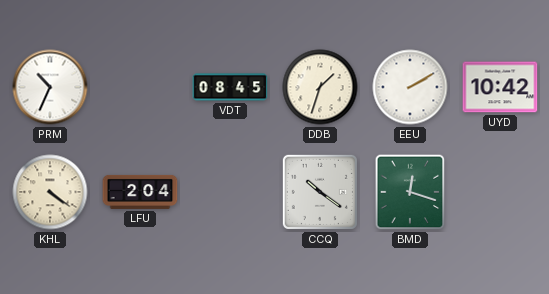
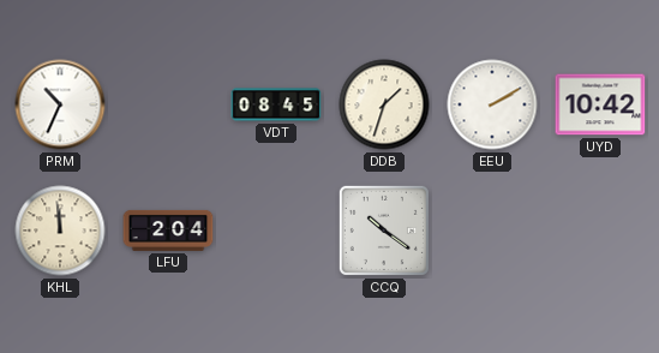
KHL: 4:21 -> 11:59 (60, 231)
BMD: 12:18 -> none (410, 192)
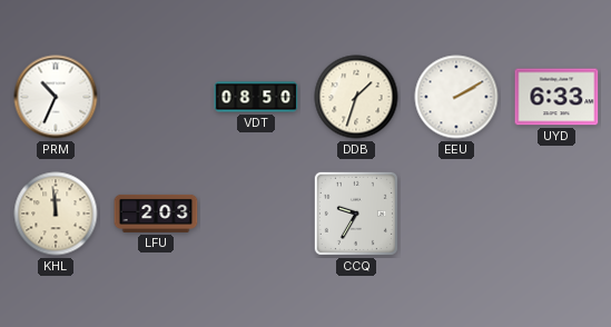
VDT: 08:45 -> 08:50 (256, 97)
UYD: 10:42 -> 6:33 (556, 97)
LFU: 2:04 -> 2:03 (156, 214)
CCQ: 10:21 -> 9:35 (356, 214)
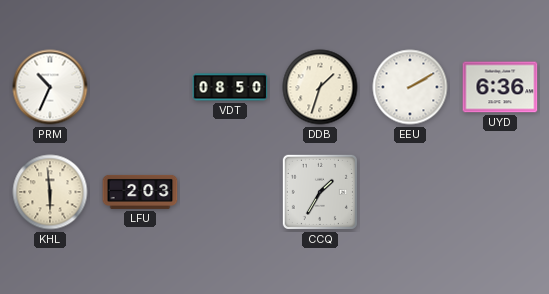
UYD: 6:33 -> 6:36 (500, 87)
KHL: 11:59 -> 5:59 (50, 192)
CCQ: 9:35 -> 1:35 (320, 192)
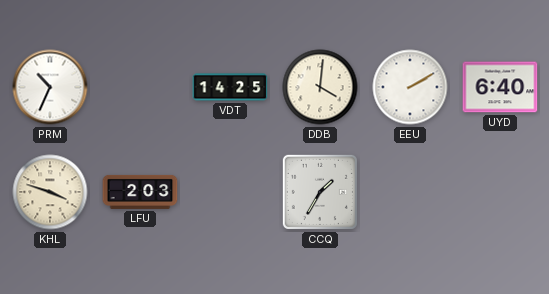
VDT: 08:50 -> 14:25 (230, 87)
DDB: 1:33 -> 4:01 (320, 87)
UYD: 6:36 -> 6:40 (500, 87)
KHL: 5:59 -> 3:48 (50, 192)
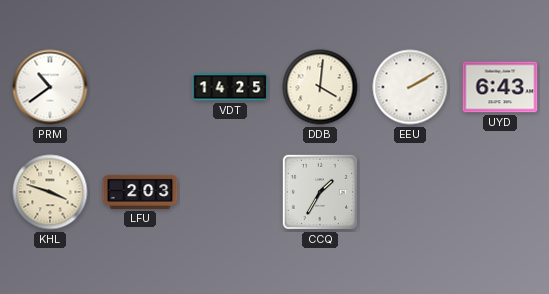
PRM: 10:34 -> 10:39 (50, 87)
UYD: 6:40 -> 6:43 (500, 87)
